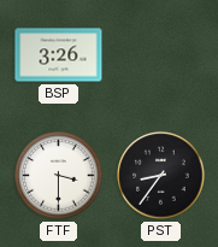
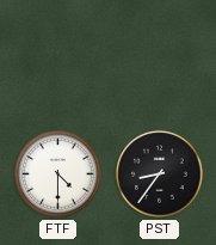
BSP: 3:26 -> none (59, 55)
FTF: 3:30 -> 4:30 (58, 174)
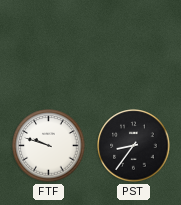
FTF: 4:30 -> 9:48 (49, 146)
